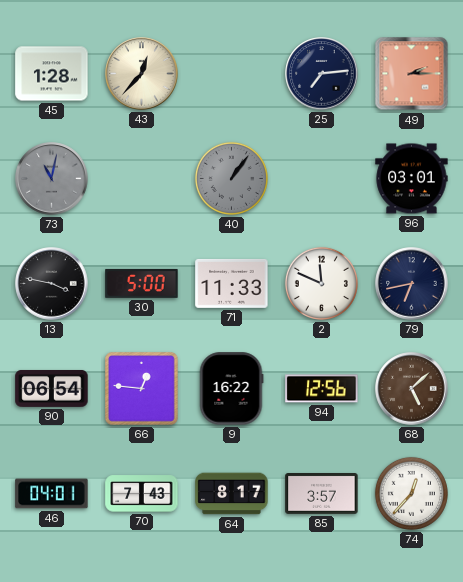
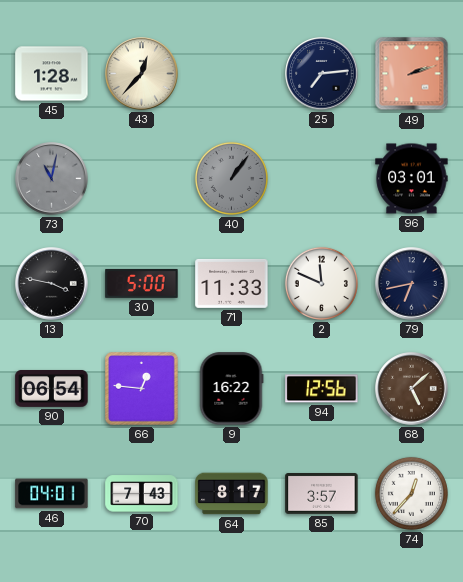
49: 2:15 -> 2:12 (412, 74)
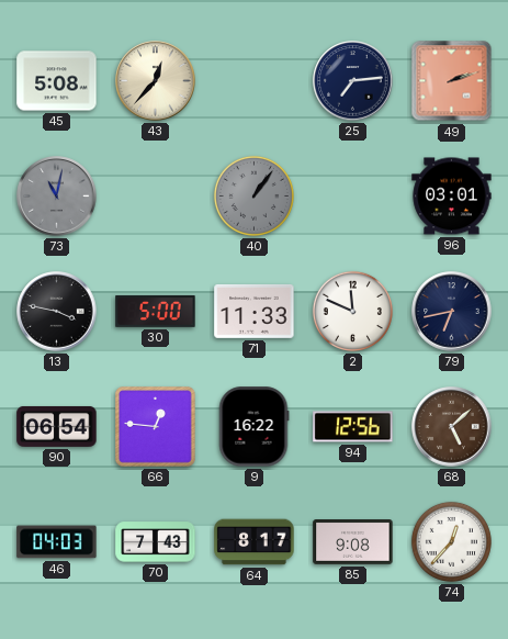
45: 1:28 -> 5:08 (57, 81)
46: 04:01 -> 04:03 (57, 542)
85: 3:57 -> 9:08 (353, 542)
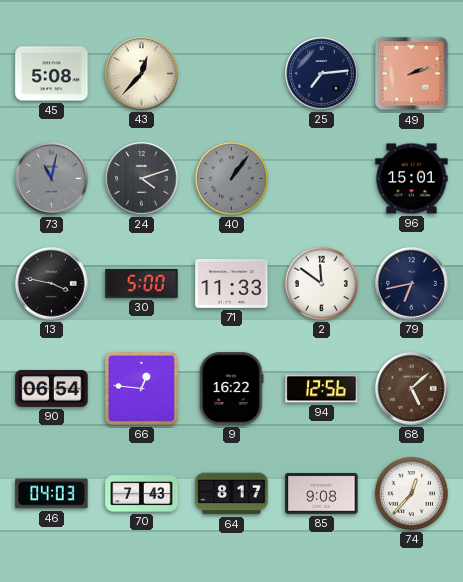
24: none -> 4:12 (142, 179)
96: 03:01 -> 15:01 (412, 179)
2: 11:49 -> 11:51 (321, 283)
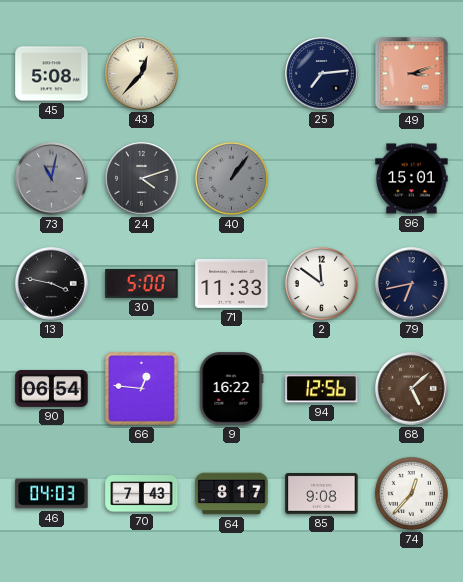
49: 2:12 -> 3:12 (412, 74)
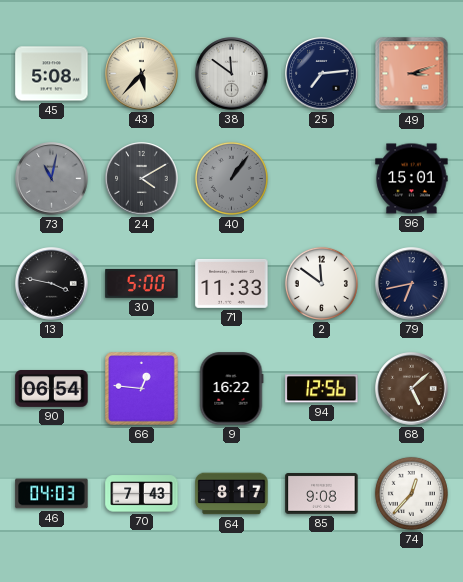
43: 12:37 -> 5:37 (142, 74)
38: none -> 11:51 (232, 74)
24: 4:12 -> 4:10 (142, 179)
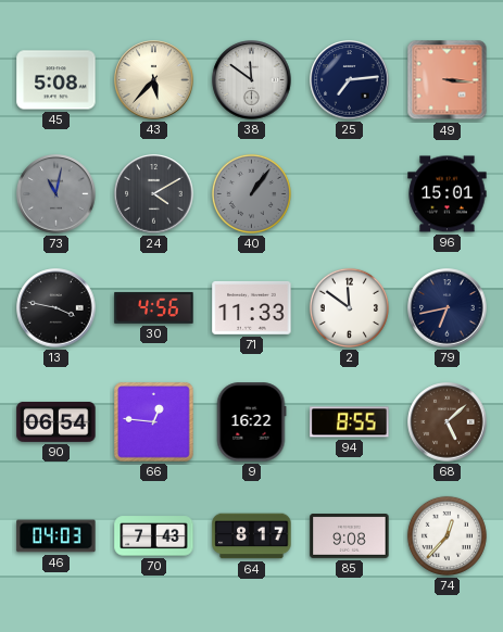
49: 3:12 -> 3:16 (448, 80)
30: 5:00 -> 4:56 (154, 308)
94: 12:56 -> 8:55 (350, 422)
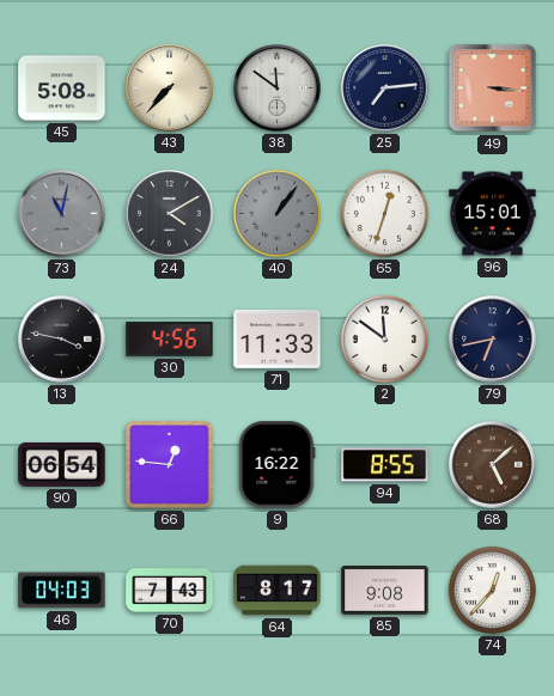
43: 5:37 -> 7:37 (170, 88)
65: none -> 12:33 (384, 213)
